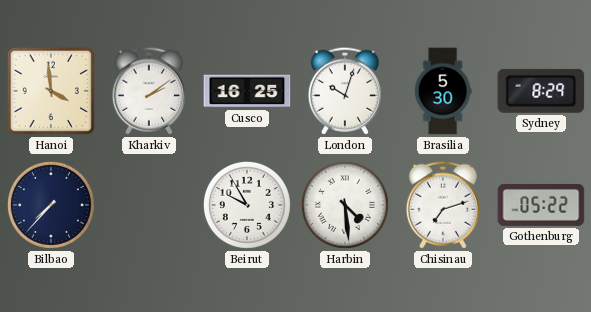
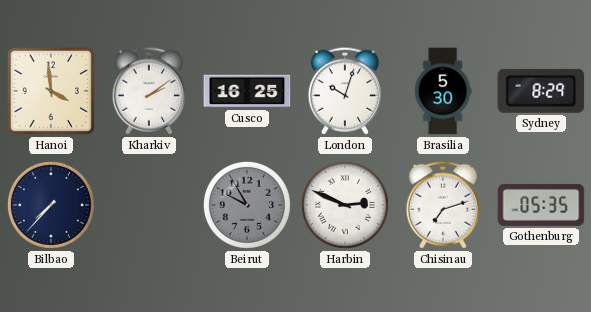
Beirut dial: white -> grey (247, 205)
Harbin: 4:29 -> 2:49 (345, 205)
Gothenburg: 05:22 -> 05:35 (541, 205)
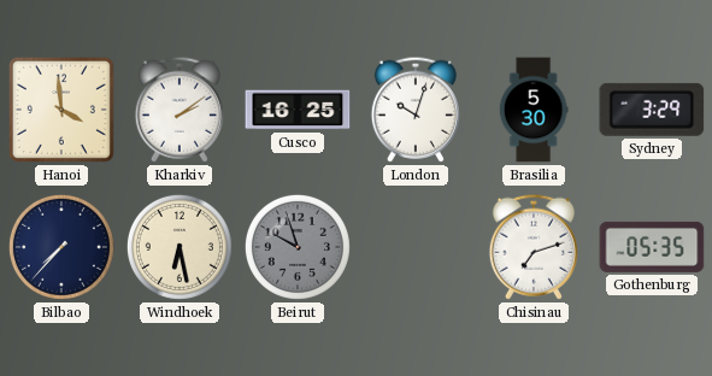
Sydney: 8:29 -> 3:29 (652, 110)
Windhoek: none -> 6:28 (180, 247)
Beirut: 9:55 -> 9:57 (298, 247)
Harbin: 2:49 -> none (345, 205)
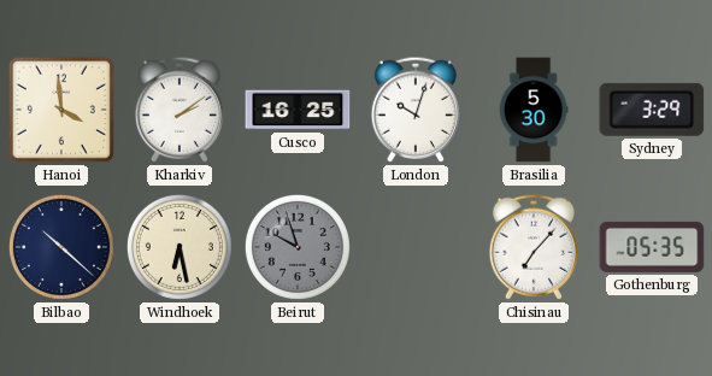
Bilbao: 7:37 -> 10:22 (61, 247)
Chisinau: 7:12 -> 7:07 (534, 247)
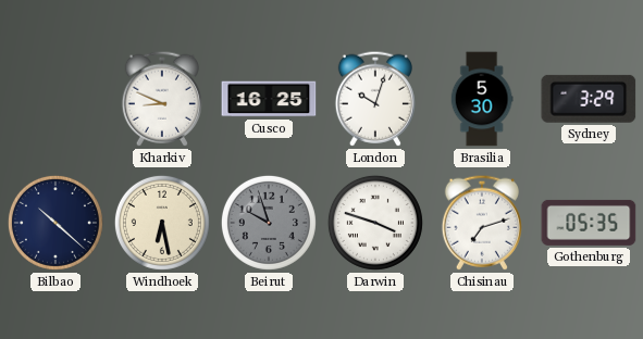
Hanoi: 3:59 -> none (61, 110)
Kharkiv: 2:09 -> 8:49 (162, 99)
Darwin: none -> 3:48 (375, 223)
Chisinau: 7:07 -> 7:12 (482, 223)
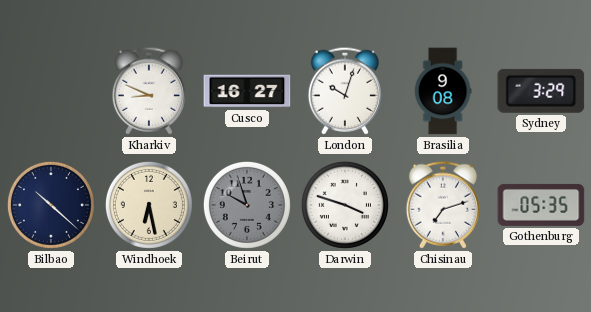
Cusco: 16:25 -> 16:27 (247, 91)
Brasilia: 5:30 -> 9:08 (443, 91)
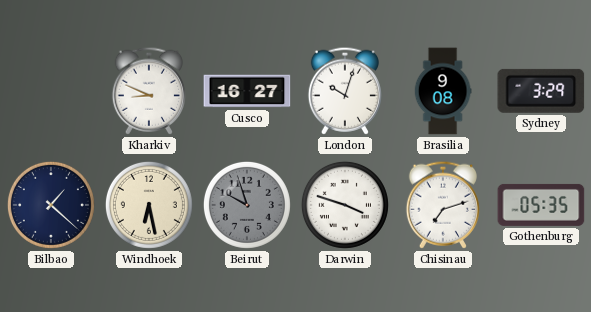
Bilbao: 10:22 -> 1:22 (51, 205)
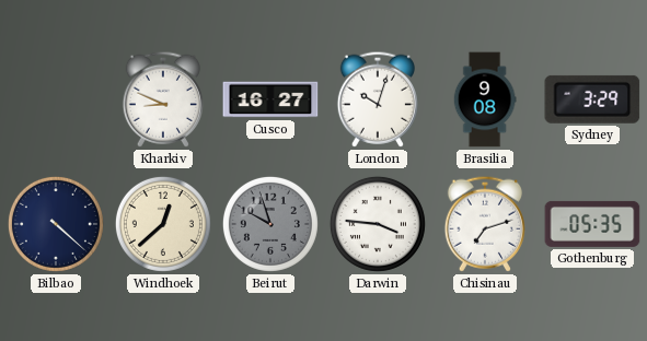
Bilbao: 1:22 -> 4:22 (56, 224)
Windhoek: 6:28 -> 12:38 (163, 224)
Darwin: 3:48 -> 3:46 (378, 224)
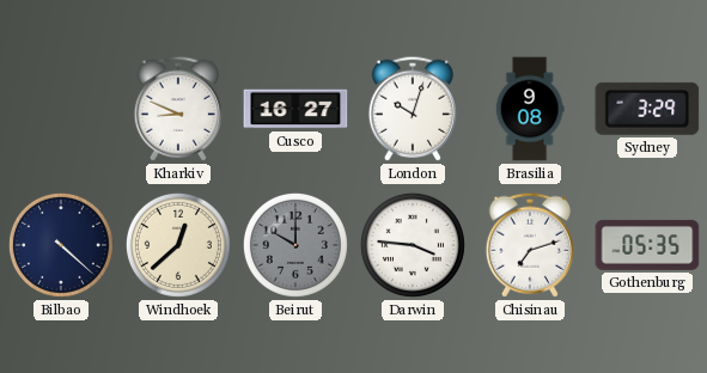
Beirut: 9:57 -> 10:00 (295, 245)
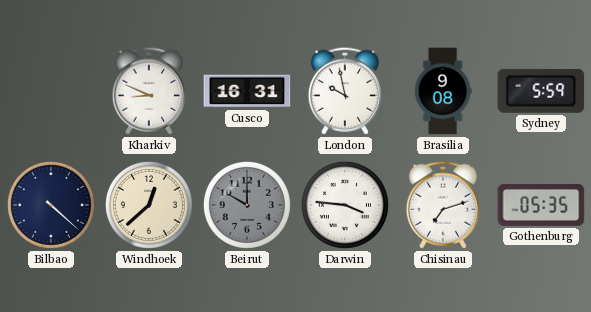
Cusco: 16:27 -> 16:31 (247, 91)
London: 10:03 -> 9:58 (345, 91)
Sydney: 3:29 -> 5:59 (541, 91)
